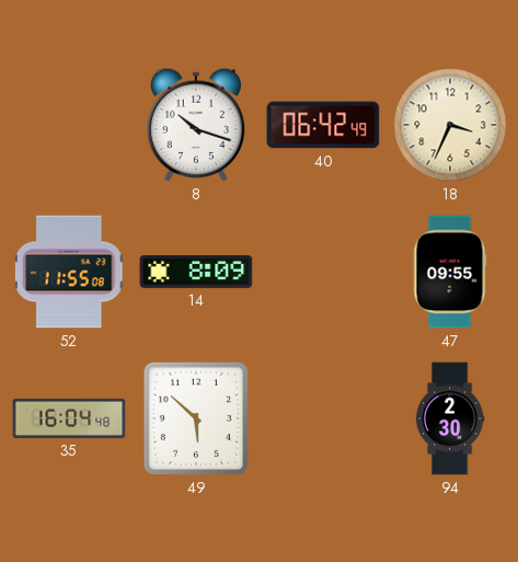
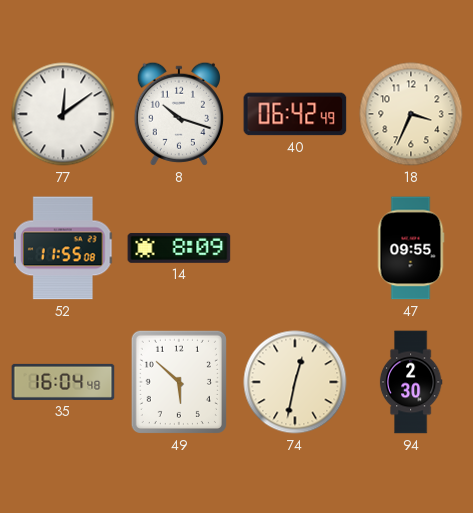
77: none -> 12:09 (63, 114)
74: none -> 12:32 (295, 382)
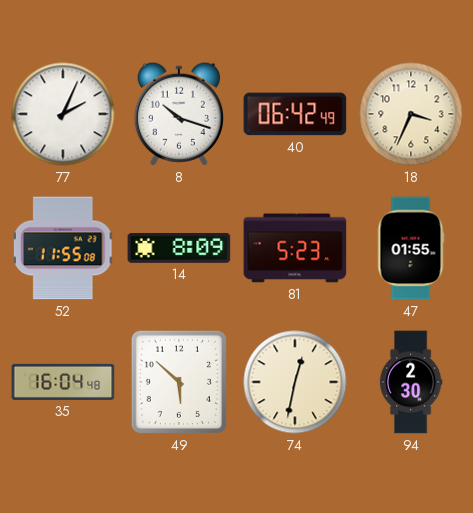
77: 12:09 -> 2:04 (63, 114)
81: none -> 5:23 (295, 248)
47: 09:55 -> 01:55 (411, 248)
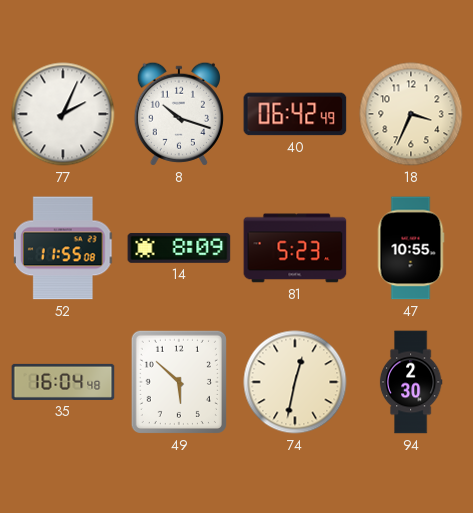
47: 01:55 -> 10:55 (411, 248)
